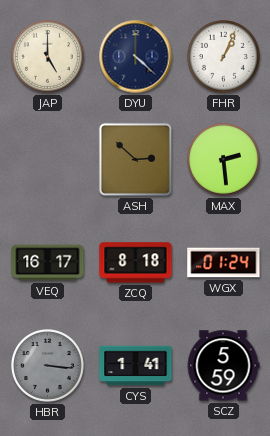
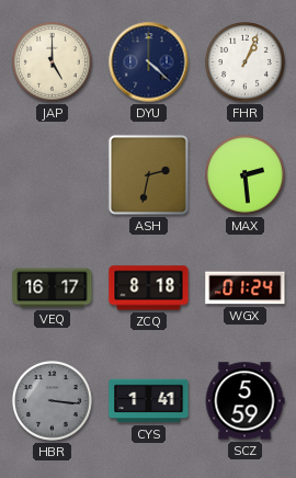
ASH: 2:52 -> 2:32 (148, 174)
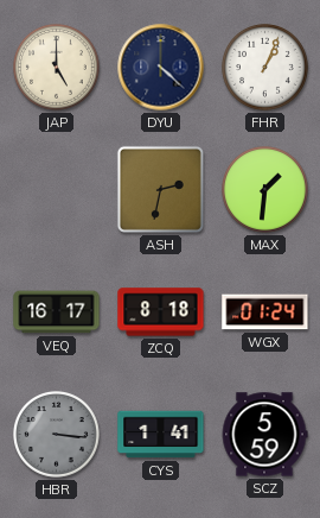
MAX: 2:29 -> 1:31 (265, 190)
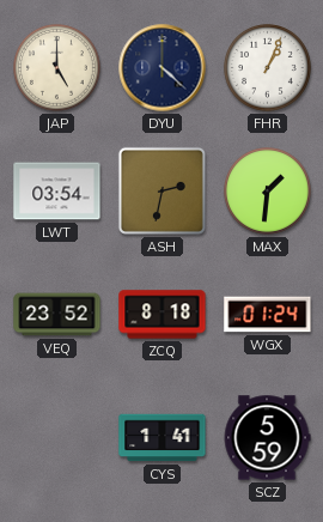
LWT: none -> 03:54 (57, 192)
VEQ: 16:17 -> 23:52 (57, 315)
HBR: 3:16 -> none (57, 435)
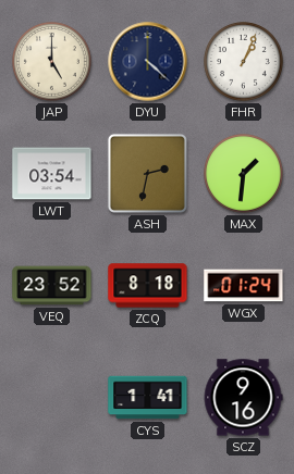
SCZ: 5:59 -> 9:16 (243, 398)
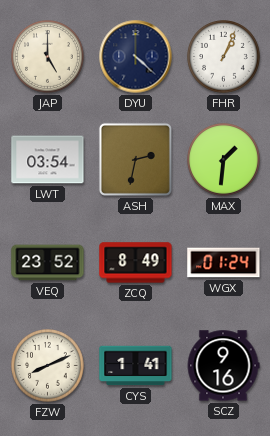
ZCQ: 8:18 -> 8:49 (136, 263)
FZW: none -> 8:11 (48, 366)
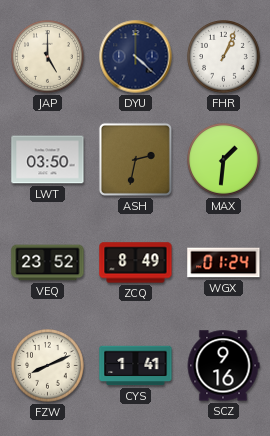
LWT: 03:54 -> 03:50 (48, 160)
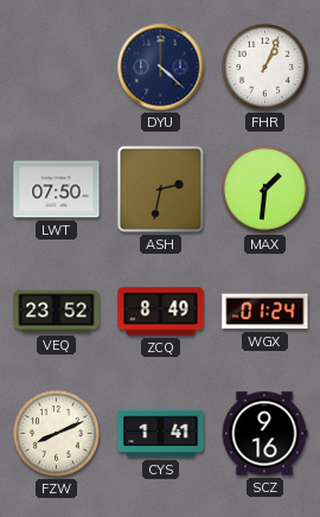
JAP: 5:00 -> none (48, 57)
LWT: 03:50 -> 07:50 (57, 190)
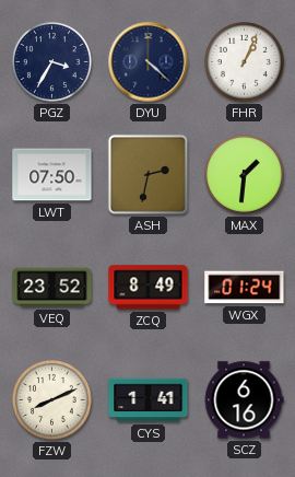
PGZ: none -> 3:35 (52, 62)
SCZ: 9:16 -> 6:16 (244, 400)
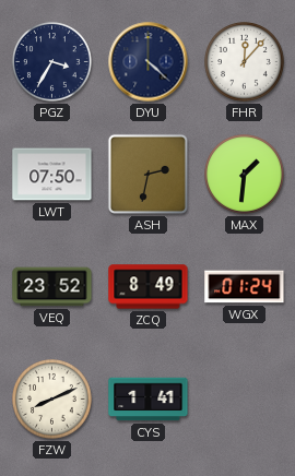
FHR: 1:04 -> 12:07 (245, 62)
SCZ: 6:16 -> none (244, 400)
